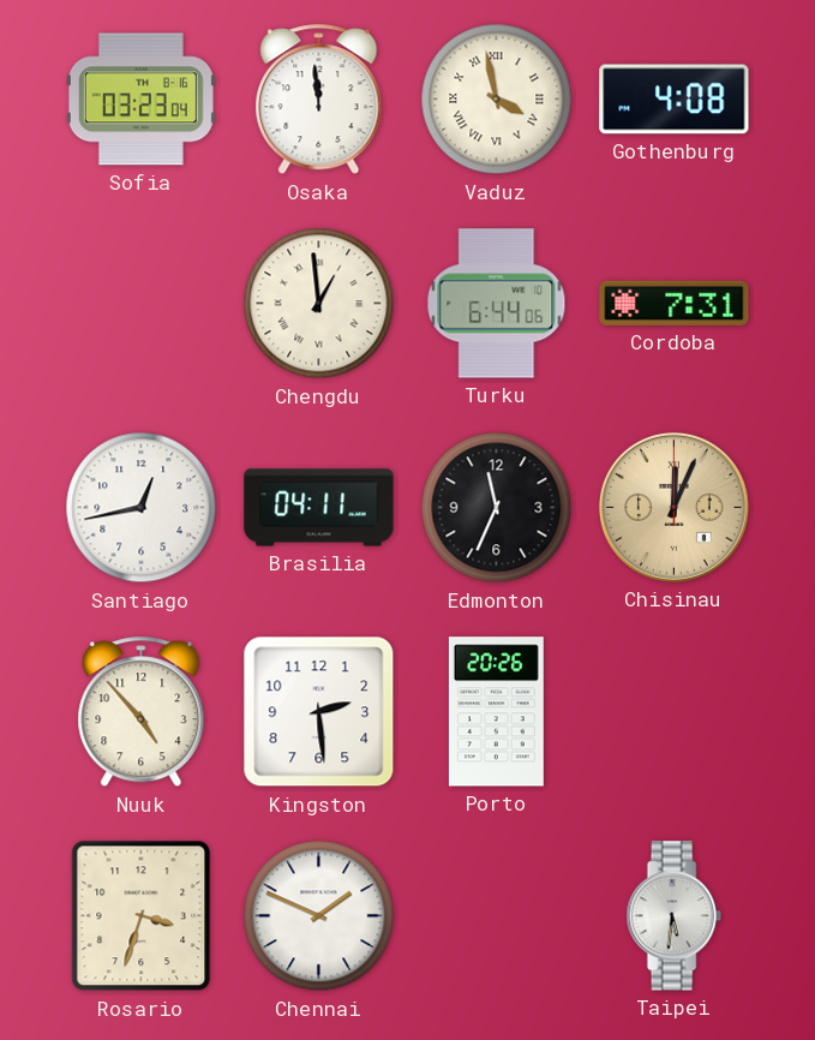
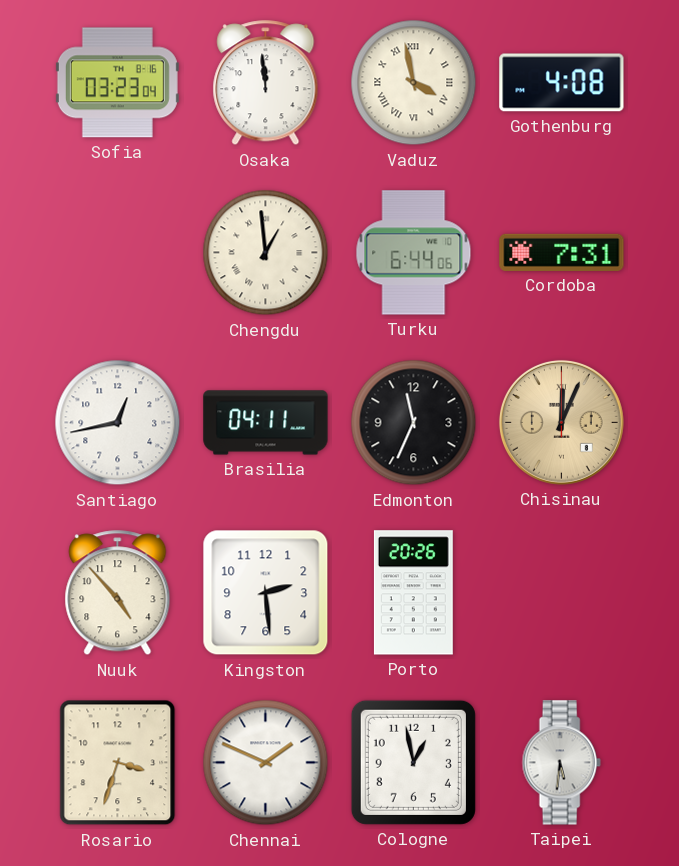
Cologne: none -> 12:58 (413, 762)
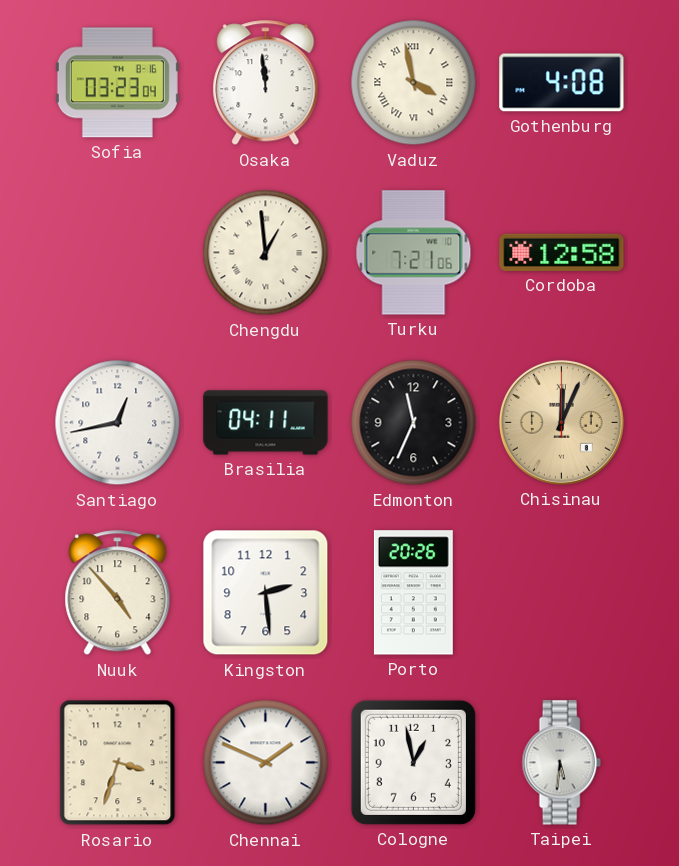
Turku: 6:44 -> 7:21 (414, 253)
Cordoba: 7:31 -> 12:58 (562, 252)
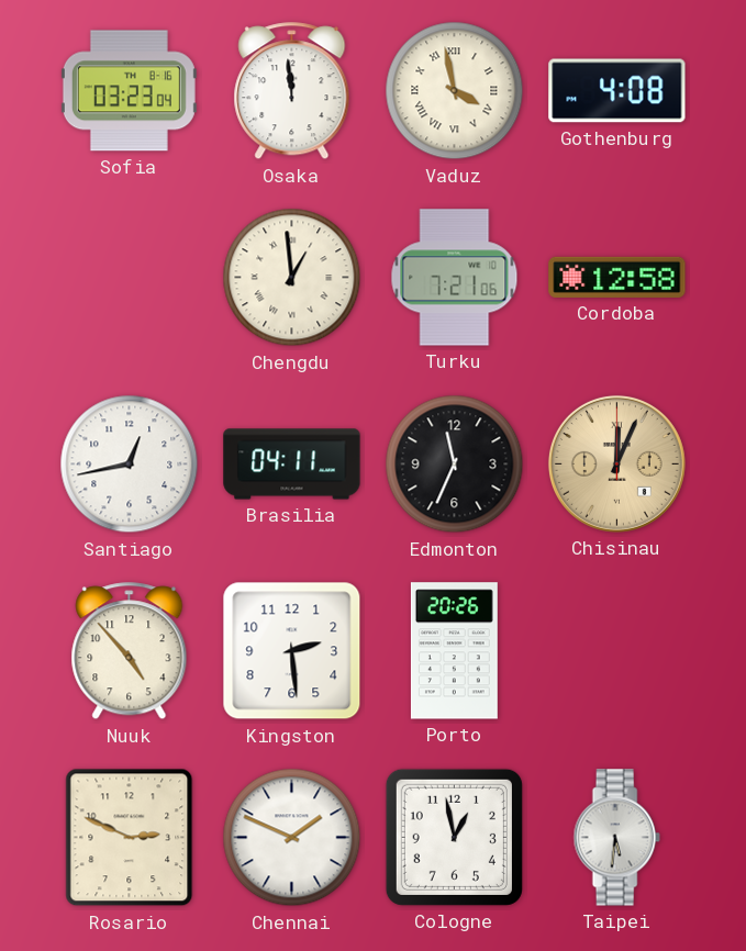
Rosario: 3:33 -> 2:49 (130, 838)
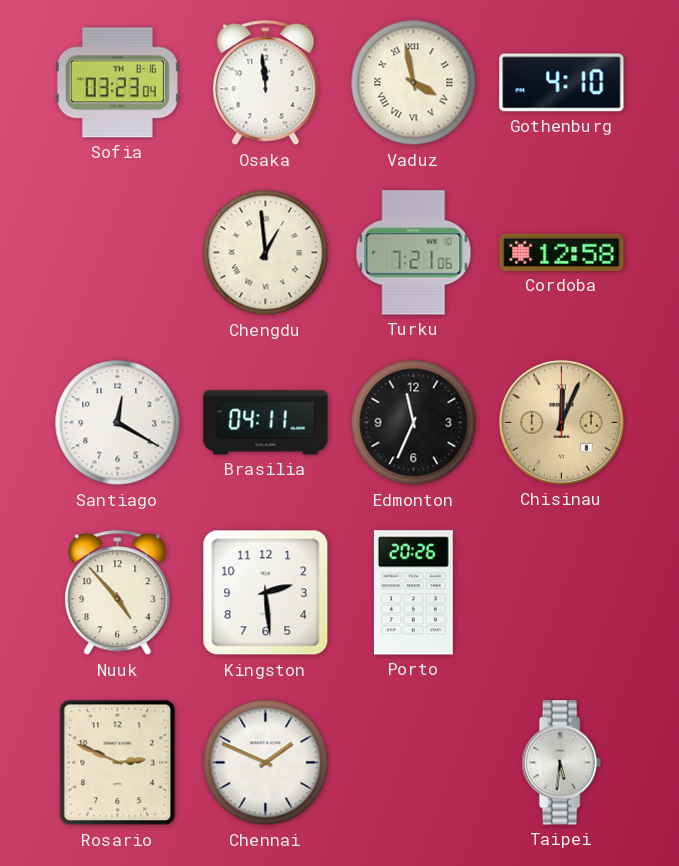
Gothenburg: 4:08 -> 4:10 (562, 83)
Santiago: 12:43 -> 12:20 (118, 423)
Cologne: 12:58 -> none (454, 837)
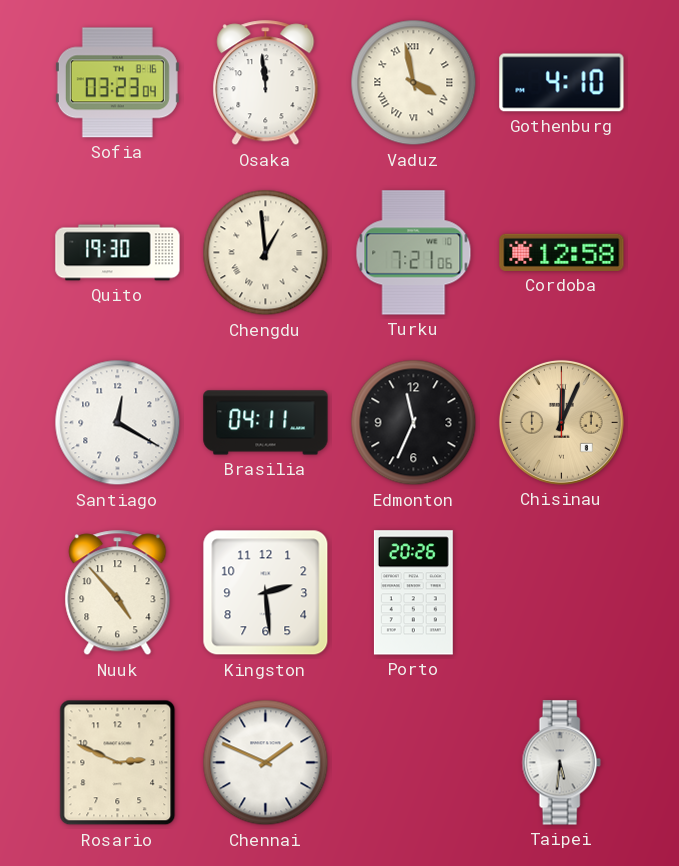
Quito: none -> 19:30 (118, 253)
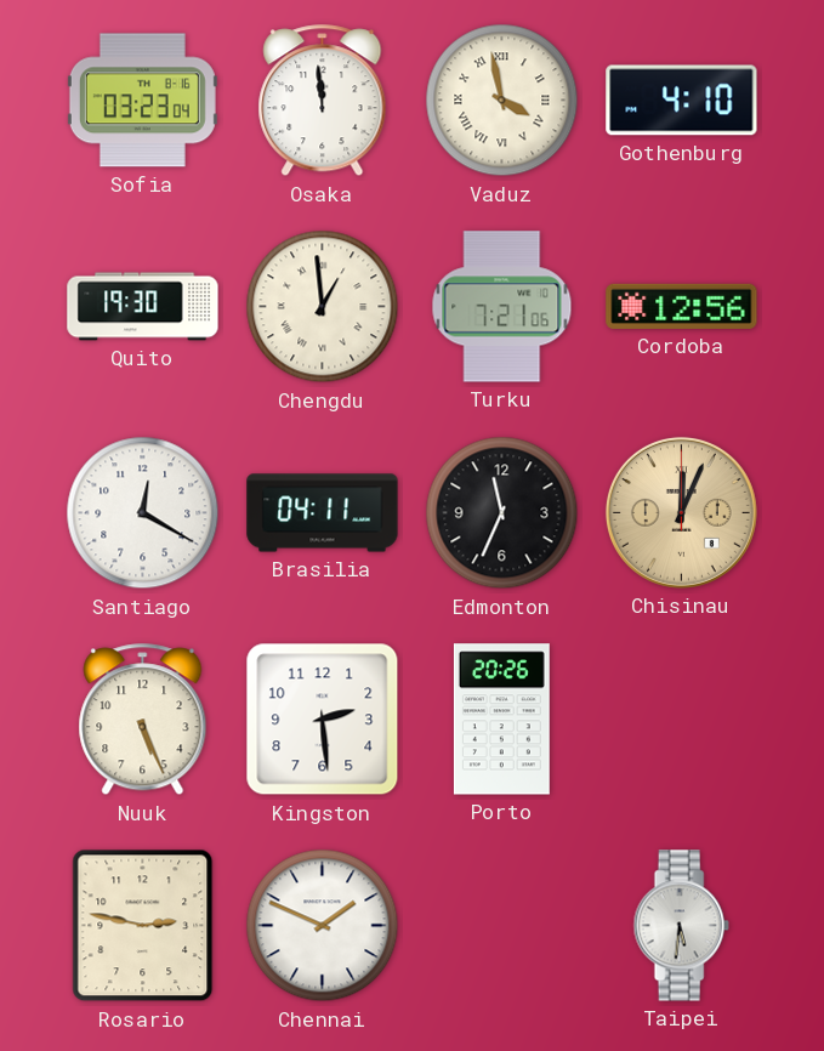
Cordoba: 12:58 -> 12:56 (682, 306)
Nuuk: 4:53 -> 5:26 (143, 720)
Rosario: 2:49 -> 2:47 (143, 926)
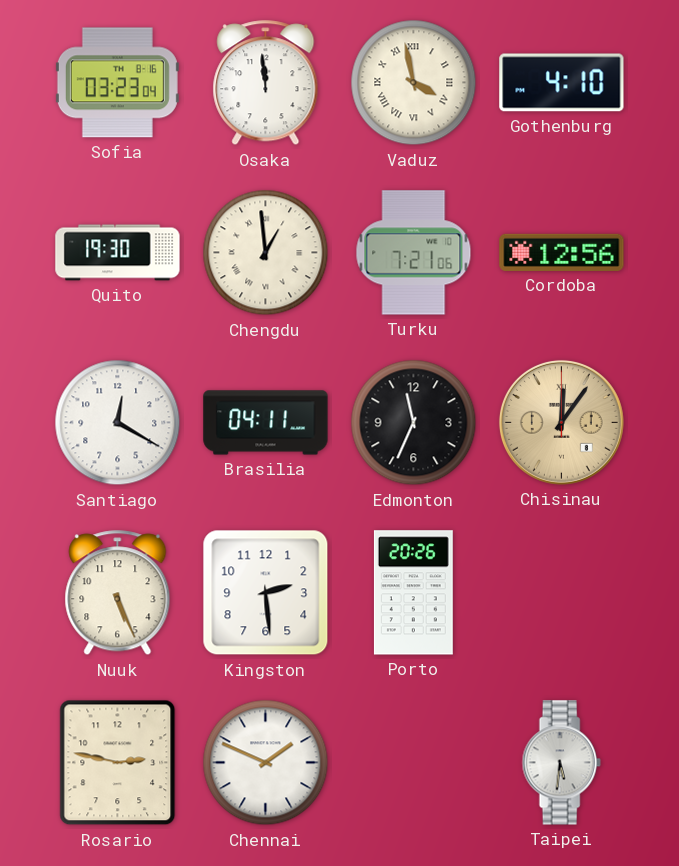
Chisinau: 12:04 -> 12:06 (561, 422)
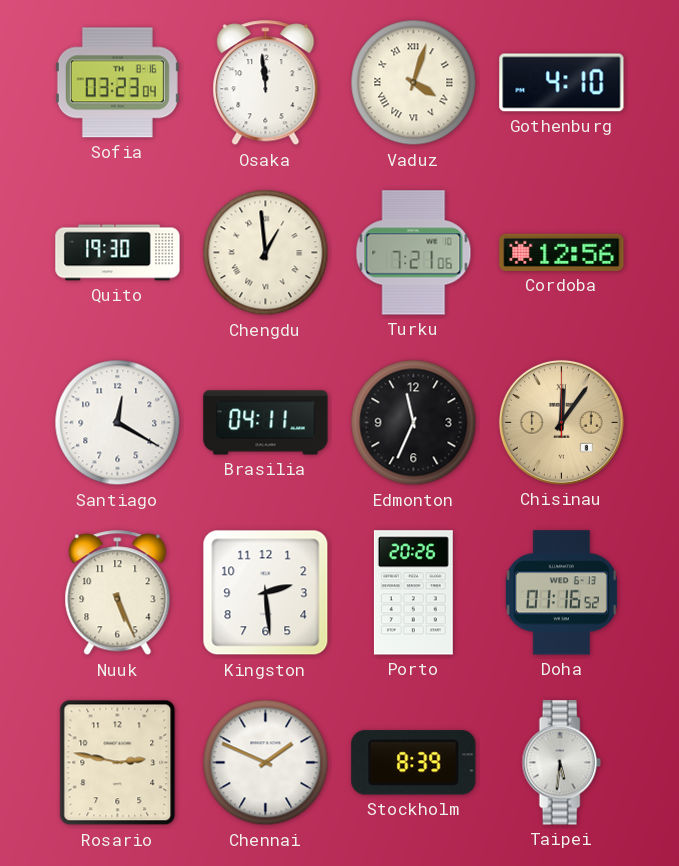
Vaduz: 3:58 -> 4:03 (414, 83)
Doha: none -> 01:16 (561, 593)
Stockholm: none -> 8:39 (414, 763)
